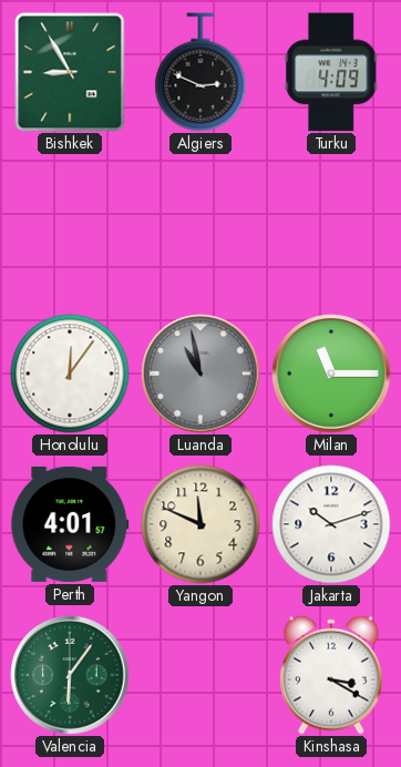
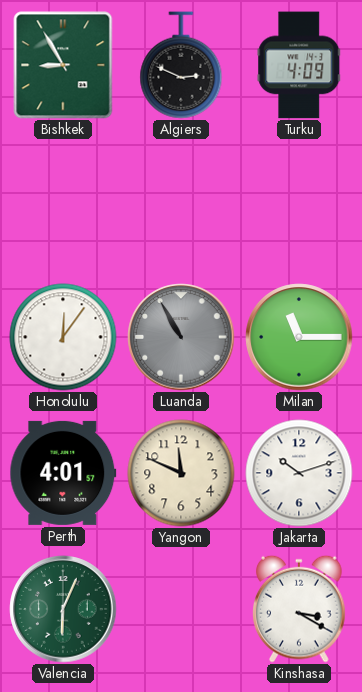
Luanda: 10:58 -> 10:55 (181, 337)
Valencia: 6:06 -> 6:04 (63, 609)
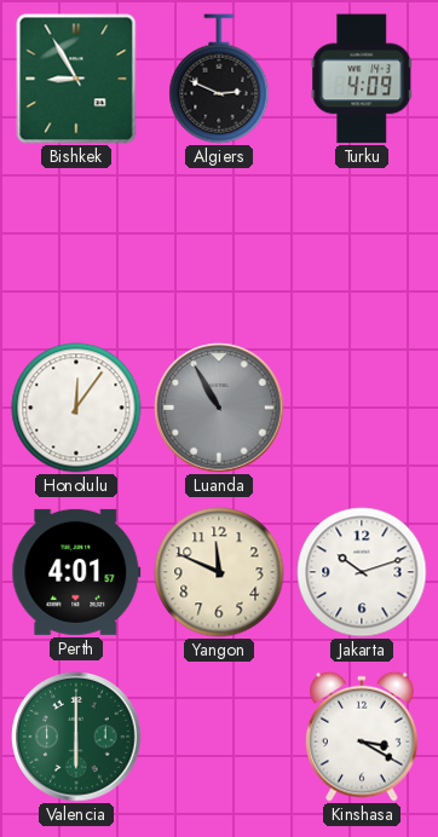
Milan: 11:15 -> none (299, 337)
Valencia: 6:04 -> 6:00 (76, 737)
